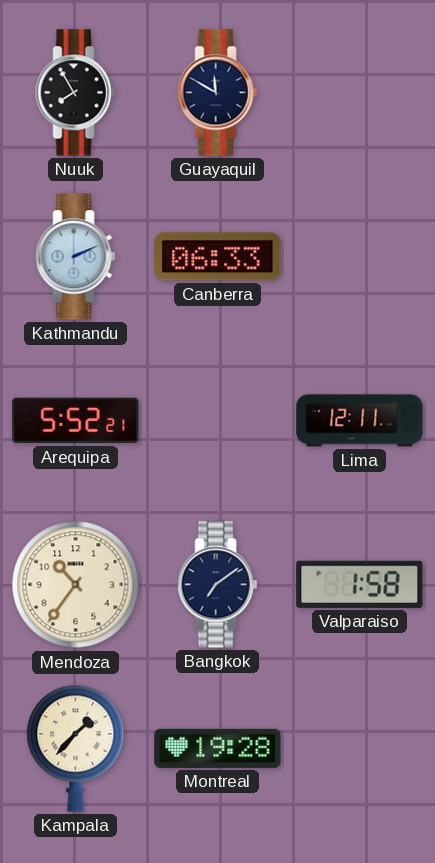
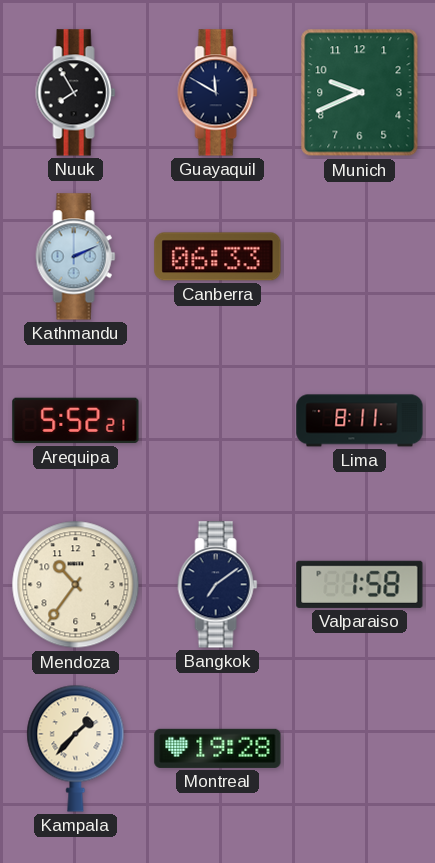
Munich: none -> 9:41 (360, 93)
Lima: 12:11 -> 8:11 (360, 421)
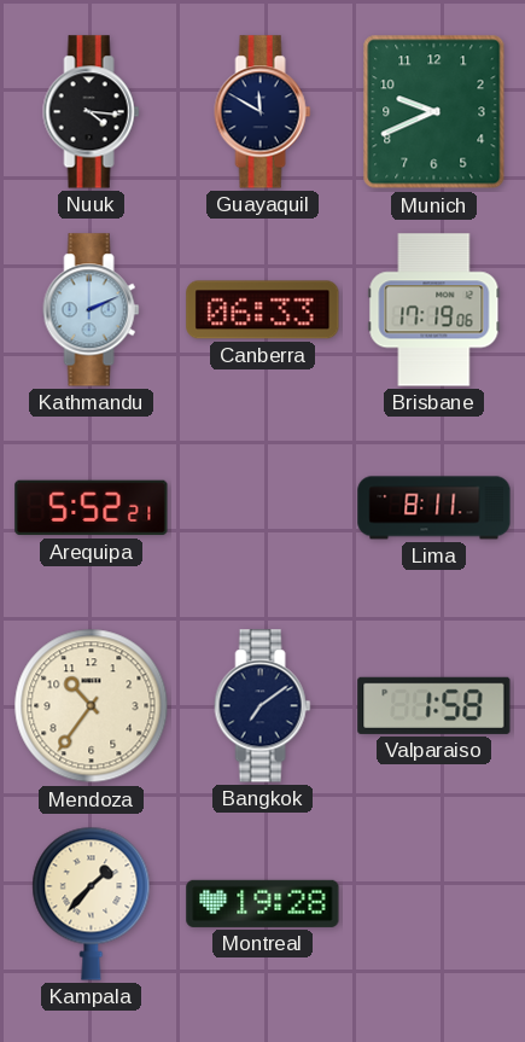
Nuuk: 7:55 -> 4:16 (92, 112)
Brisbane: none -> 17:19 (434, 310)
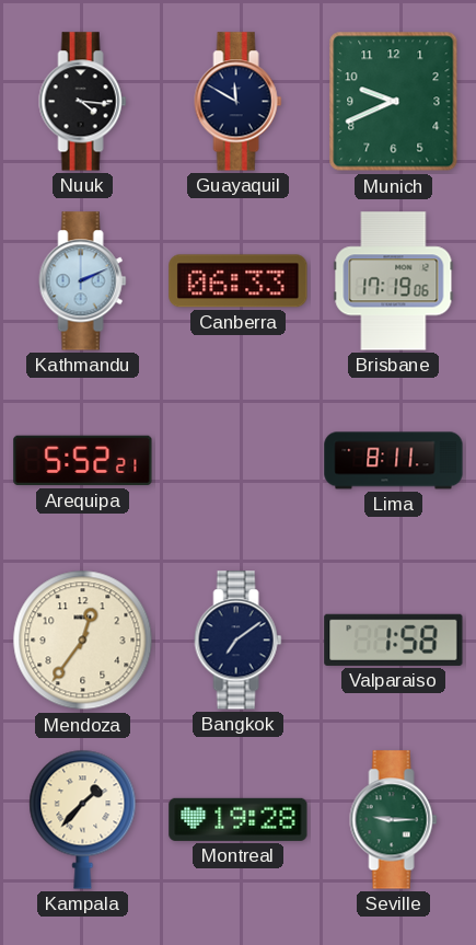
Mendoza: 10:36 -> 12:36 (83, 641)
Seville: none -> 9:15 (394, 820)
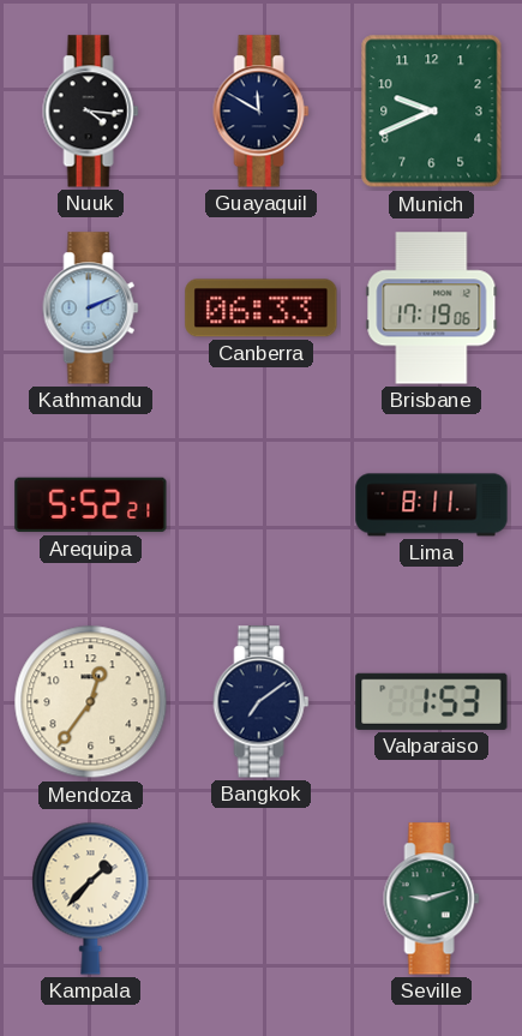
Valparaiso: 1:58 -> 1:53 (432, 701)
Montreal: 19:28 -> none (239, 819)
Seville: 9:15 -> 9:12 (432, 899)
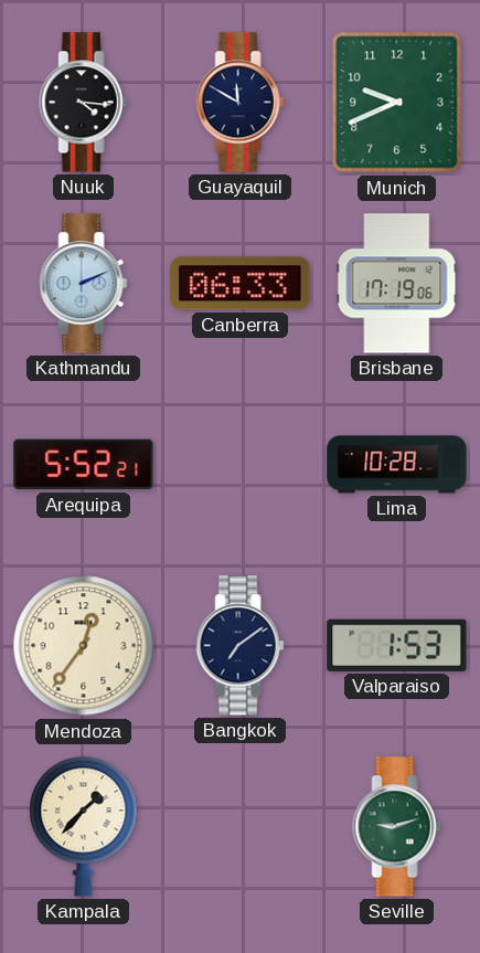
Lima: 8:11 -> 10:28 (397, 465)
